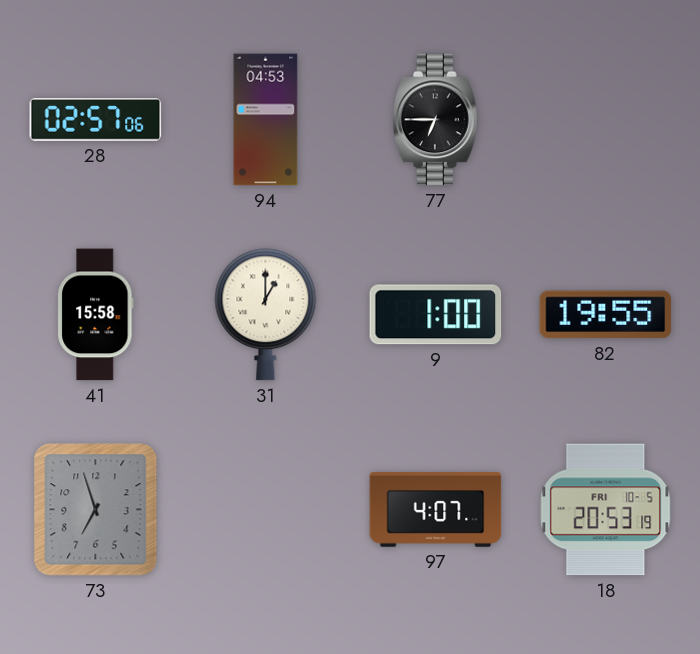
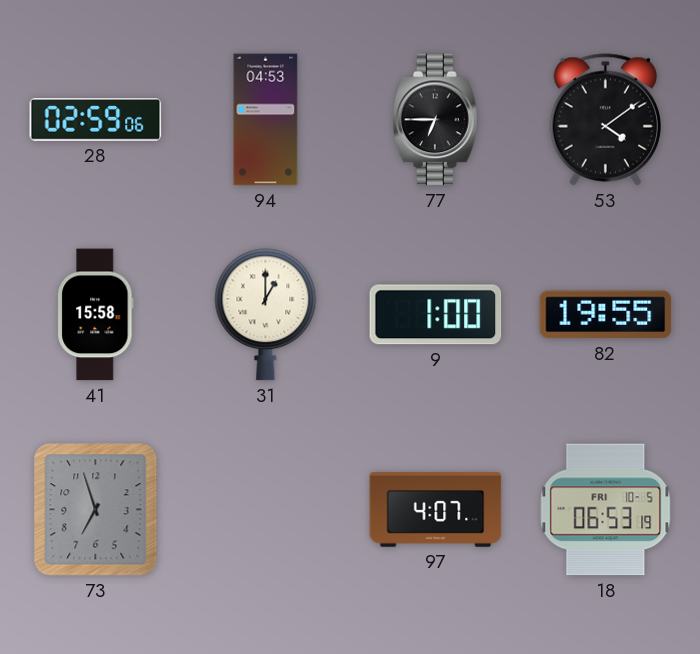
28: 02:57 -> 02:59 (96, 120)
53: none -> 4:09 (605, 120)
18: 20:53 -> 06:53 (606, 510)
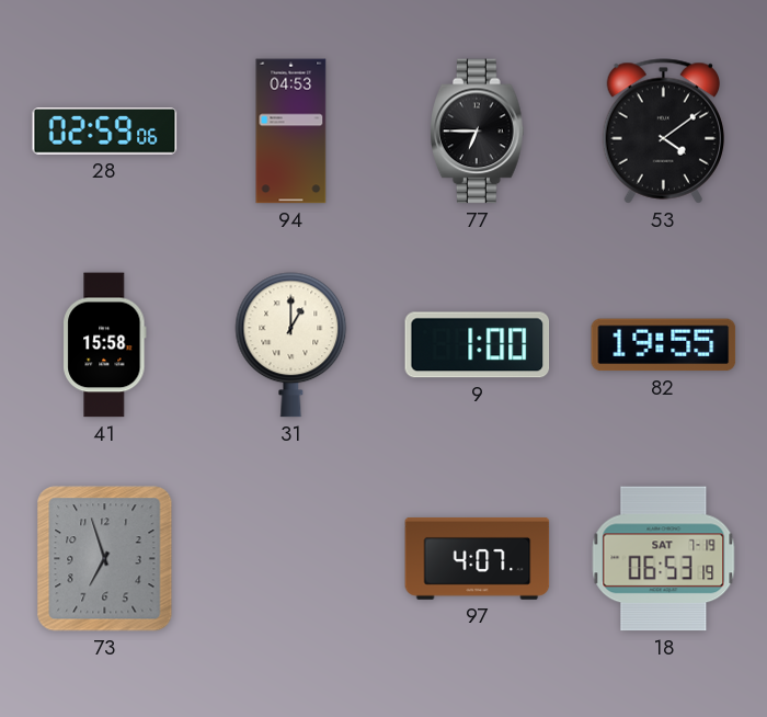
18 date: FRI 10-5 -> SAT 7-19 (664, 559)
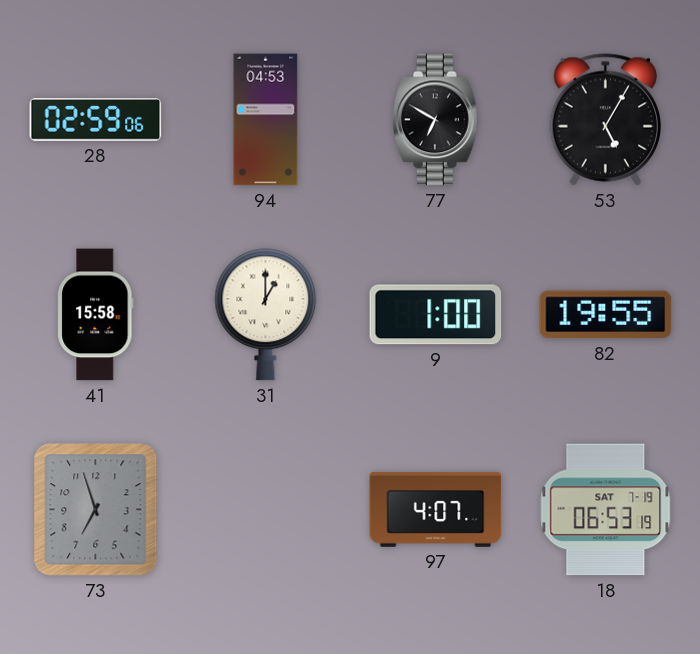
77: 6:45 -> 6:50 (436, 120)
53: 4:09 -> 5:05 (605, 120)
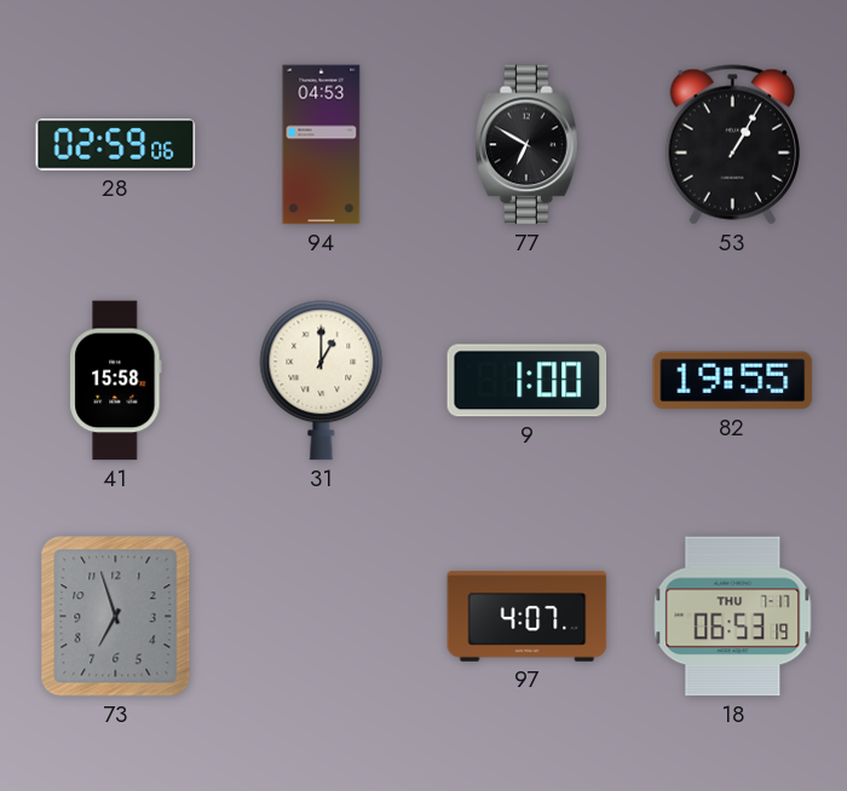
53: 5:05 -> 1:05 (732, 145)
18 date: SAT 7-19 -> THU 7-17 (733, 617)
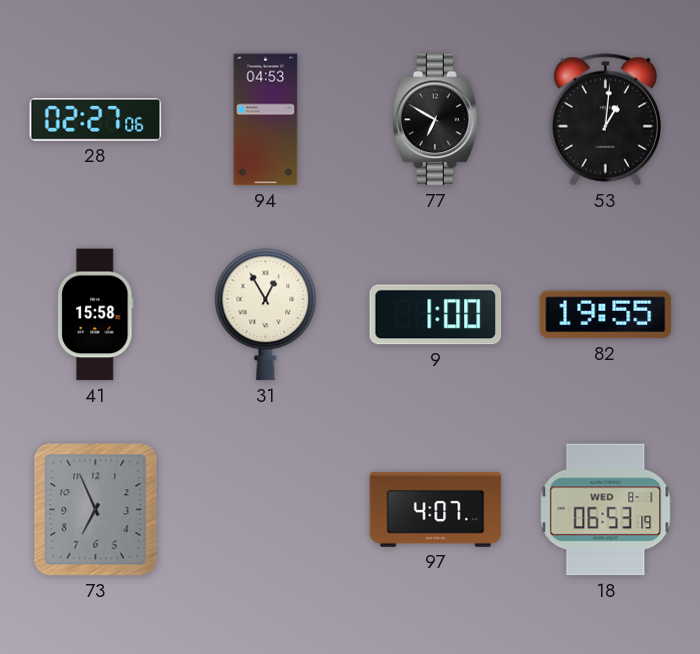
28: 02:59 -> 02:27 (96, 120)
53: 1:05 -> 1:01 (605, 120)
31: 1:00 -> 12:55 (266, 315)
73: 6:57 -> 6:56 (96, 510)
18 date: THU 7-17 -> WED 8-1 (606, 510)
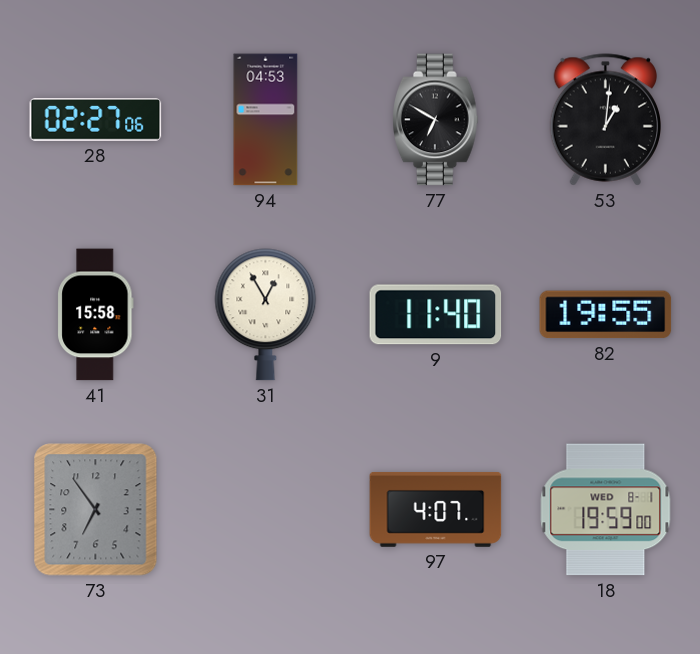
9: 1:00 -> 11:40 (436, 315)
73: 6:56 -> 6:54 (96, 510)
18: 06:53 -> 19:59 (606, 510)
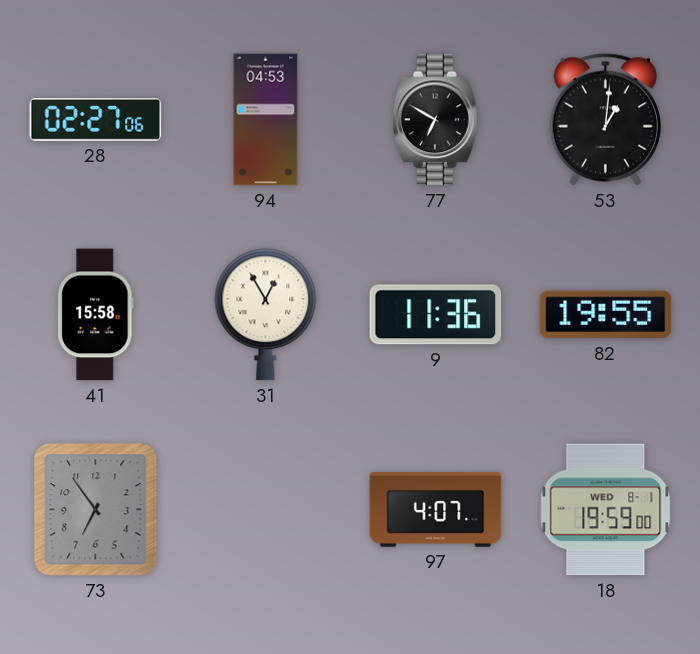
9: 11:40 -> 11:36 (436, 315)
